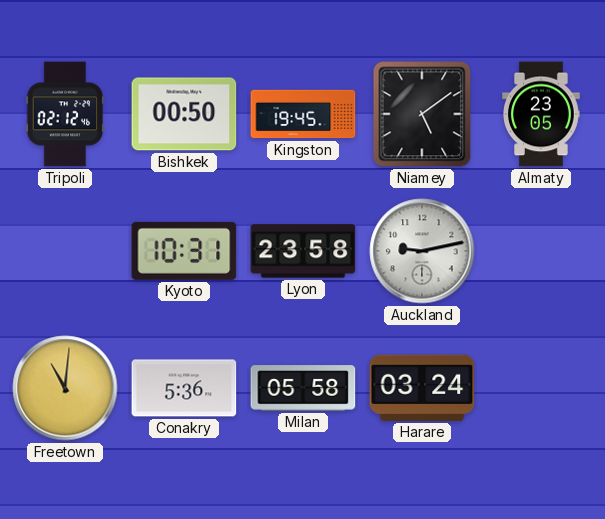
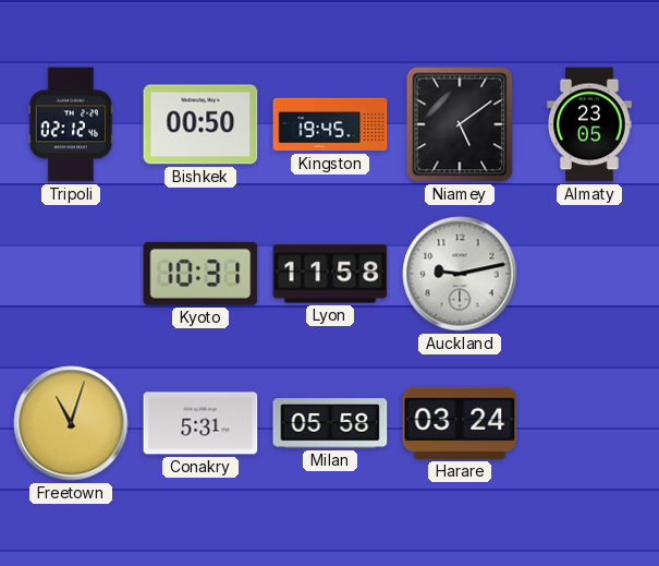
Lyon: 23:58 -> 11:58 (330, 274)
Freetown: 11:01 -> 11:03 (71, 423)
Conakry: 5:36 -> 5:31 (200, 423)
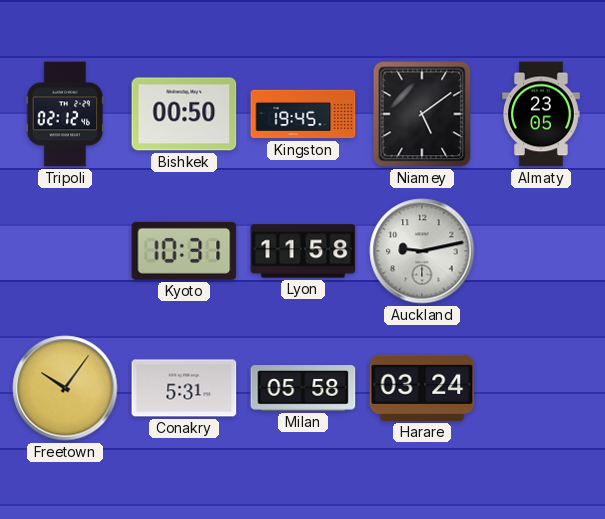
Freetown: 11:03 -> 10:06 (65, 388)
